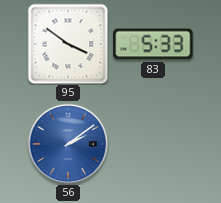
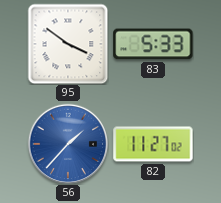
56: 2:09 -> 1:37 (68, 144)
82: none -> 11:27 (153, 144)
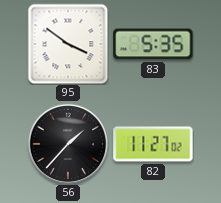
83: 5:33 -> 5:35 (153, 44)
56 dial: blue -> black (68, 144)
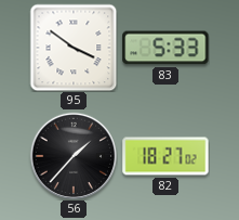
83: 5:35 -> 5:33 (165, 48)
82: 11:27 -> 18:27 (165, 156)
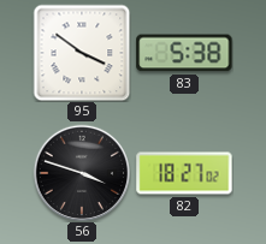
83: 5:33 -> 5:38 (184, 53)
56: 1:37 -> 3:48 (82, 173)
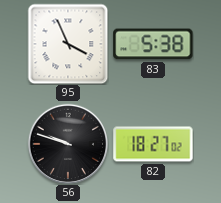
95: 3:51 -> 3:56 (68, 44)
56: 3:48 -> 9:48 (68, 144)
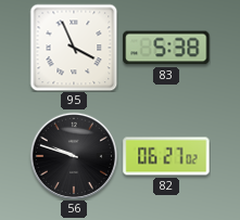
82: 18:27 -> 06:27 (166, 156)
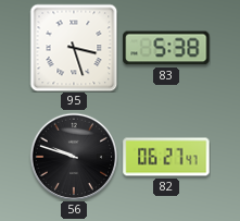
95: 3:56 -> 3:27 (74, 48)
82: 06:27:02 -> 06:27:47 (166, 157)
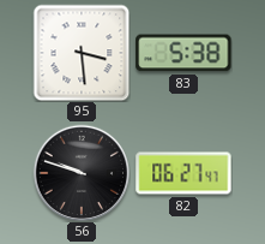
95: 3:27 -> 3:29 (82, 53)
